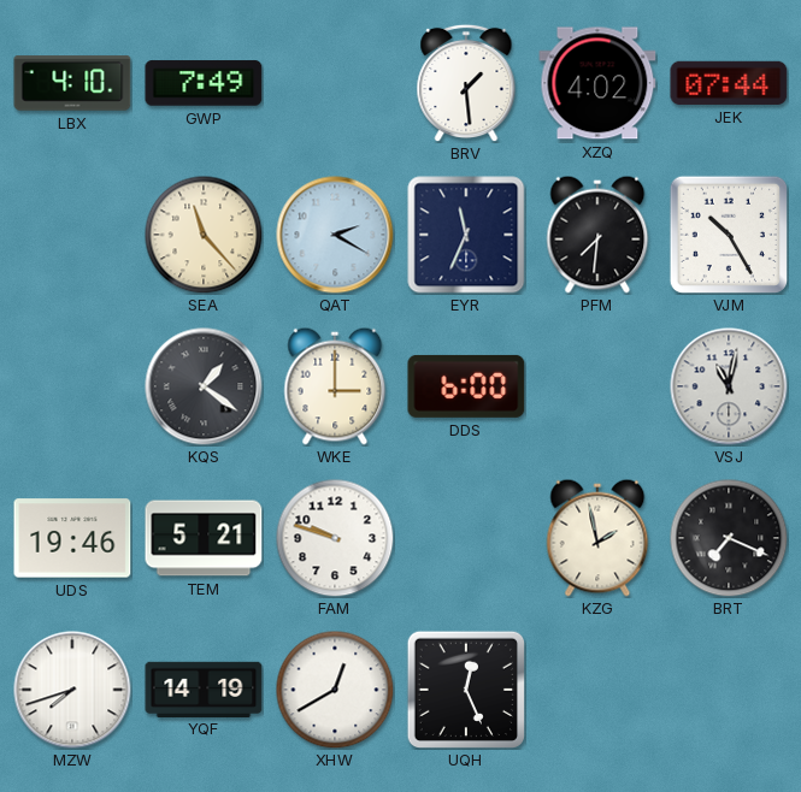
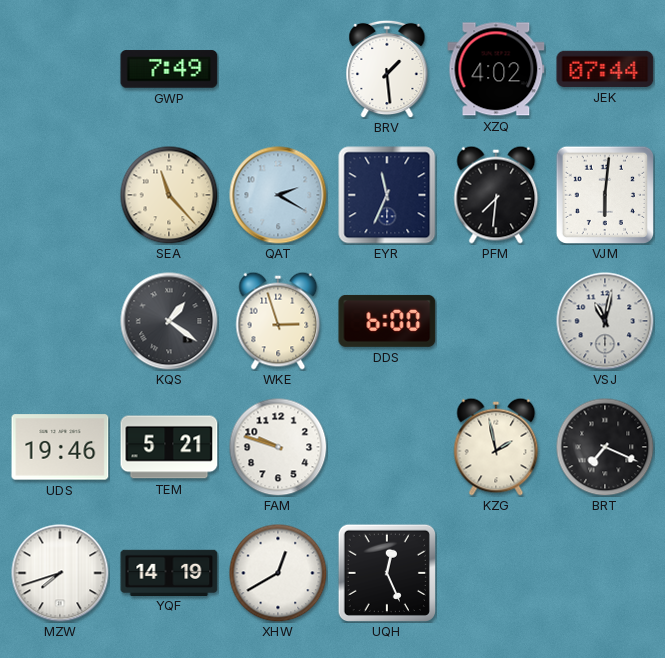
LBX: 4:10 -> none (72, 83)
VJM: 10:25 -> 6:01 (604, 194)
WKE: 3:00 -> 2:57 (278, 321)
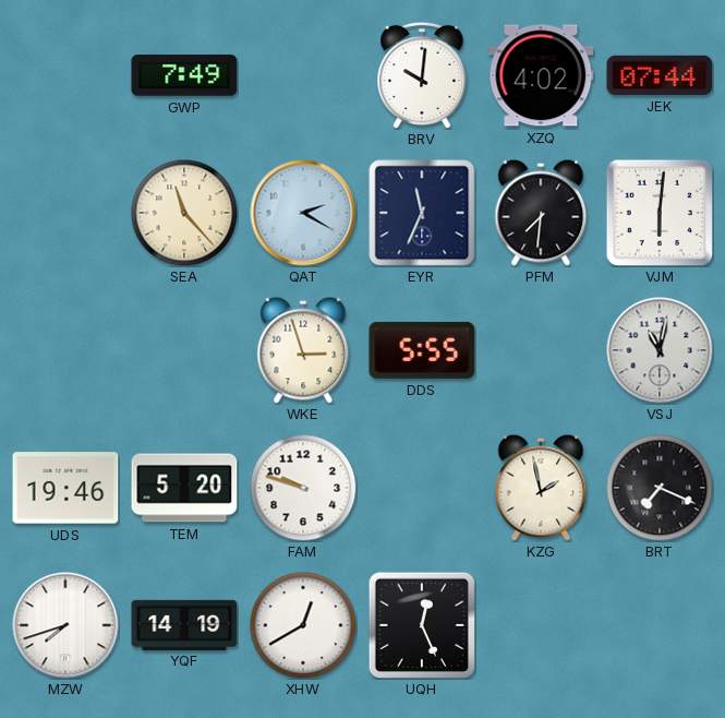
BRV: 1:29 -> 10:01 (422, 75)
KQS: 1:21 -> none (169, 321)
DDS: 6:00 -> 5:55 (422, 350)
TEM: 5:21 -> 5:20 (184, 488)
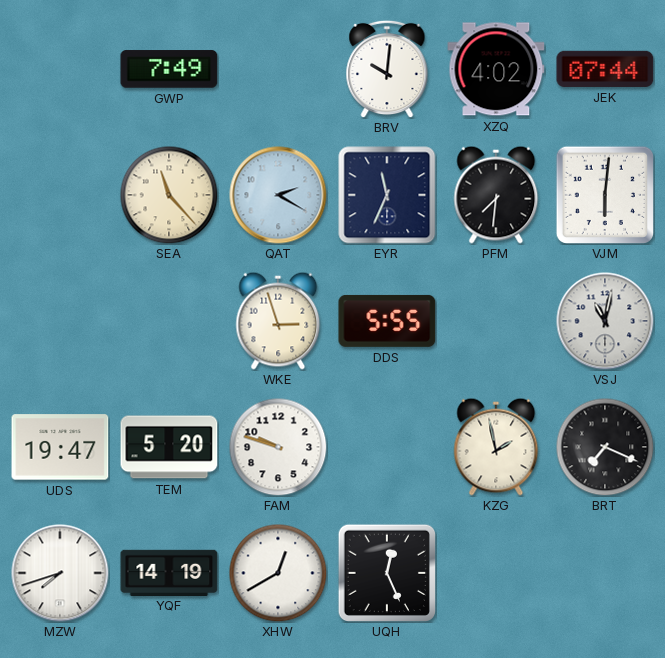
UDS: 19:46 -> 19:47 (60, 447)
